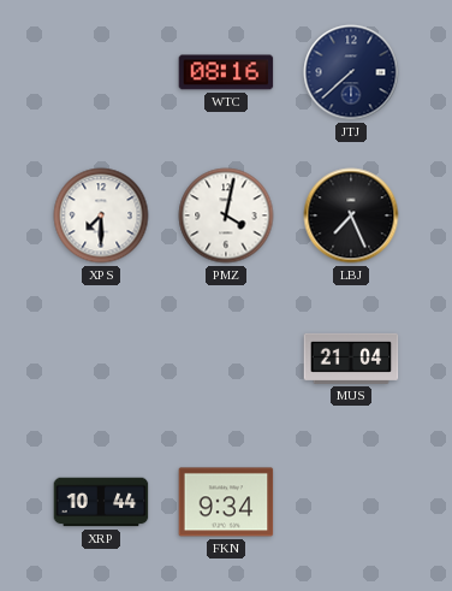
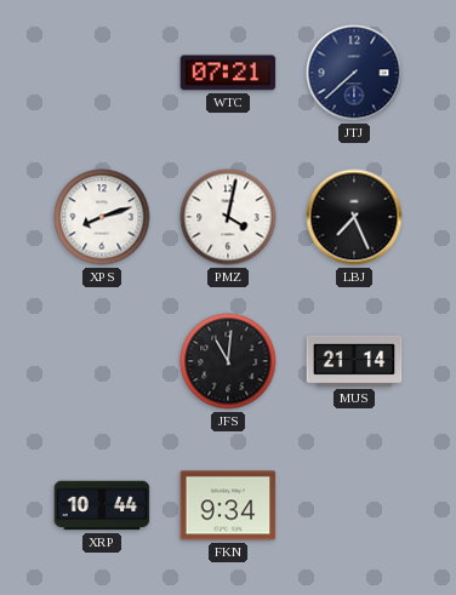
WTC: 08:16 -> 07:21 (228, 73)
XPS: 7:30 -> 8:12 (102, 217)
JFS: none -> 11:01 (228, 361)
MUS: 21:04 -> 21:14 (354, 361)
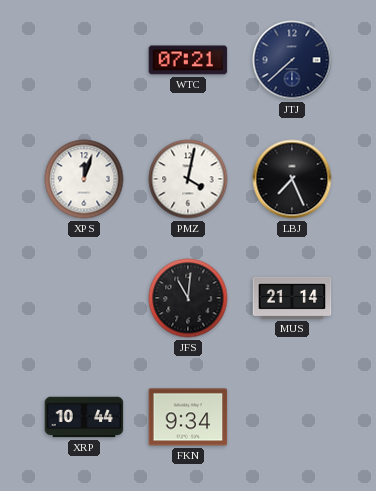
XPS: 8:12 -> 12:03 (84, 179)
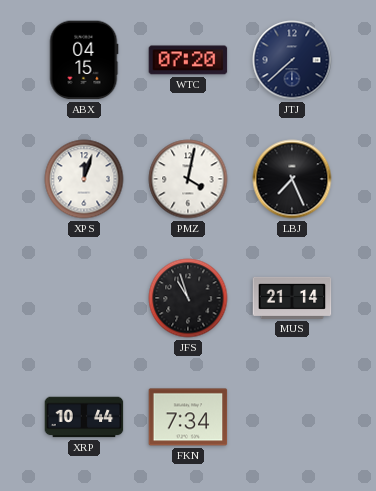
ABX: none -> 04:15 (84, 60)
WTC: 07:21 -> 07:20 (188, 60)
JFS: 11:01 -> 10:57 (188, 298)
FKN: 9:34 -> 7:34 (188, 417)
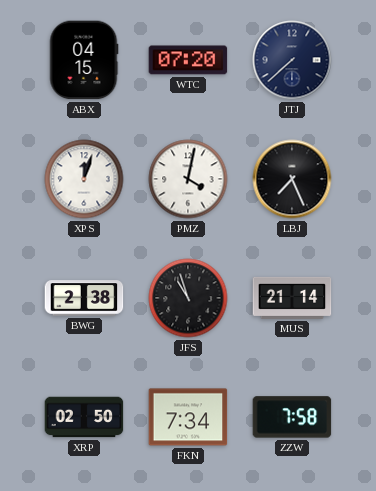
BWG: none -> 2:38 (84, 298)
XRP: 10:44 -> 02:50 (84, 417)
ZZW: none -> 7:58 (292, 417)
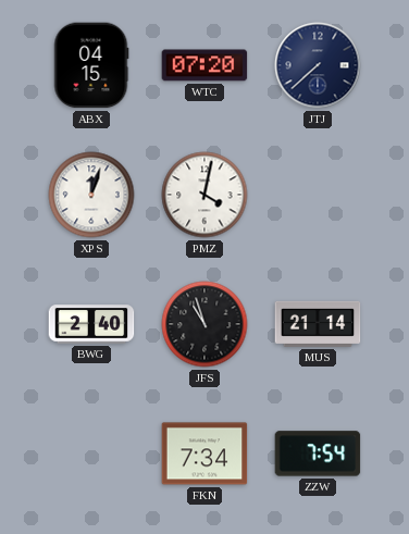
LBJ: 7:26 -> none (292, 179)
BWG: 2:38 -> 2:40 (91, 324)
XRP: 02:50 -> none (84, 417)
ZZW: 7:58 -> 7:54 (318, 454)
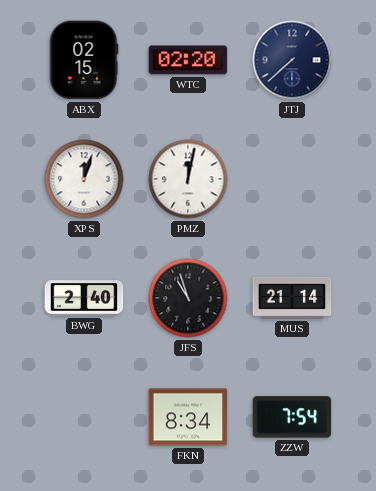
ABX: 04:15 -> 02:15 (84, 60)
WTC: 07:20 -> 02:20 (188, 60)
PMZ: 4:02 -> 12:02 (188, 179)
FKN: 7:34 -> 8:34 (188, 417)
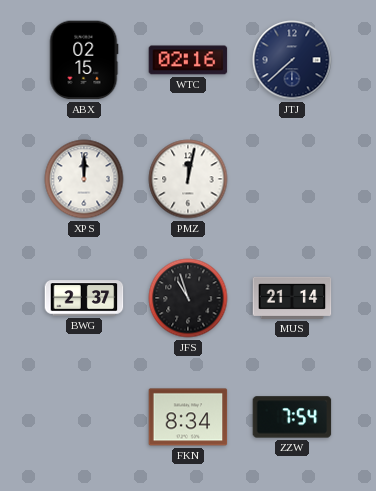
WTC: 02:20 -> 02:16 (188, 60)
XPS: 12:03 -> 12:00 (84, 179)
BWG: 2:40 -> 2:37 (84, 298)
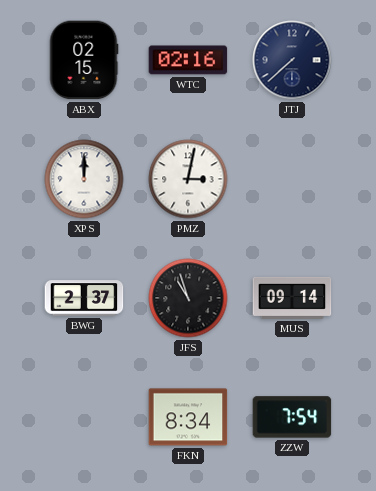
PMZ: 12:02 -> 3:02 (188, 179)
MUS: 21:14 -> 09:14 (292, 298)
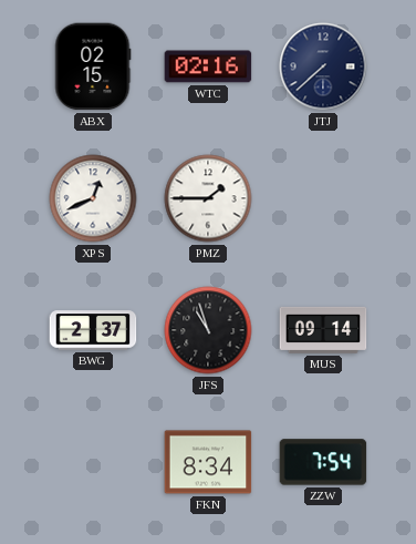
XPS: 12:00 -> 12:41 (93, 198)
PMZ: 3:02 -> 1:45 (208, 198)
